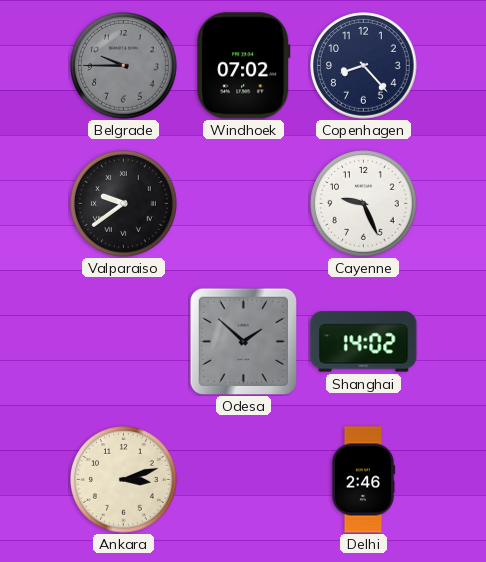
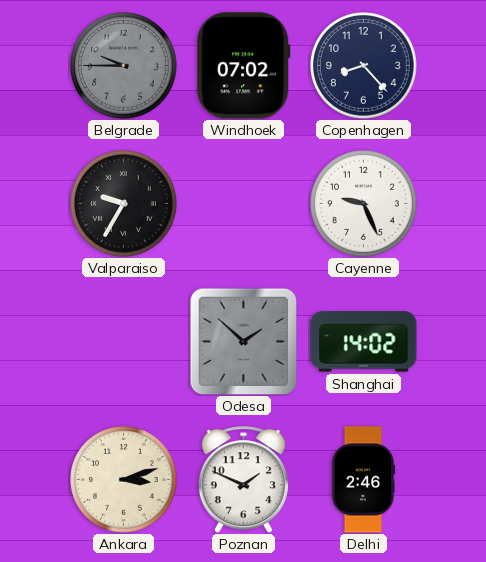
Valparaiso: 9:39 -> 9:35 (124, 204)
Poznan: none -> 1:49 (243, 480)
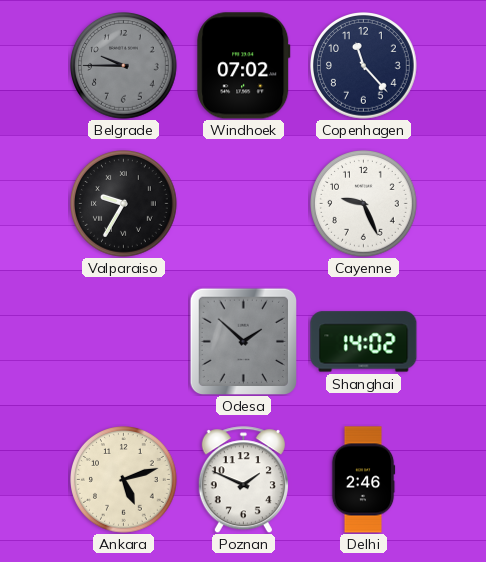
Copenhagen: 8:23 -> 11:23 (364, 66)
Ankara: 3:12 -> 5:12 (124, 480)
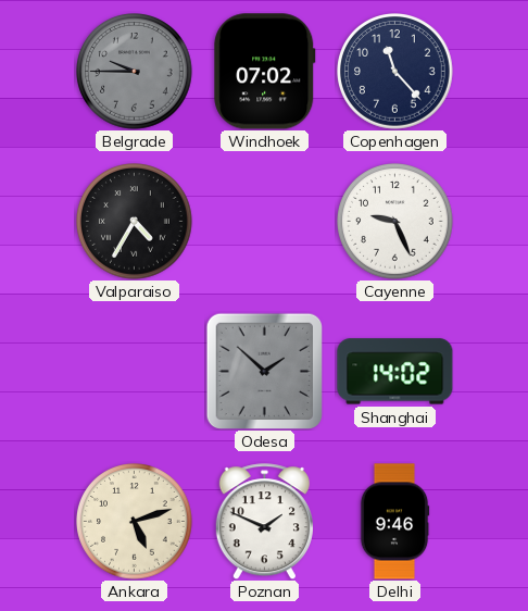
Valparaiso: 9:35 -> 4:35 (135, 222)
Delhi: 2:46 -> 9:46 (394, 522)
